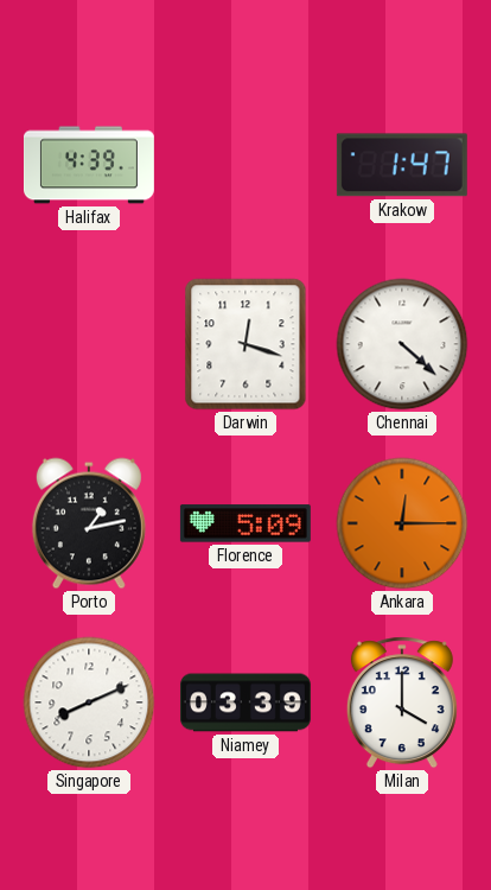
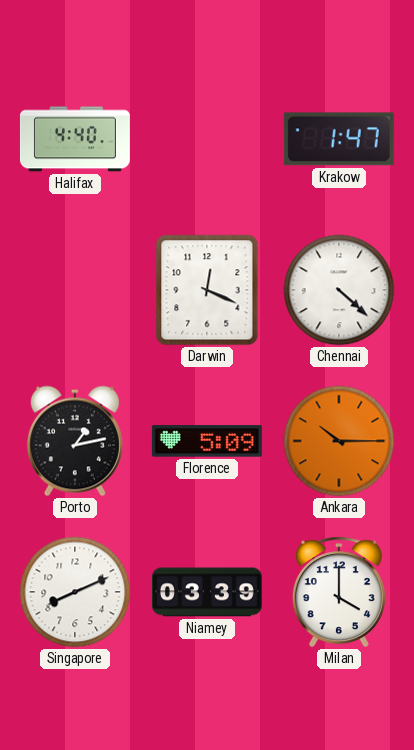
Halifax: 4:39 -> 4:40 (75, 139)
Darwin: 12:18 -> 12:19 (207, 290)
Ankara: 12:15 -> 10:15 (339, 441)
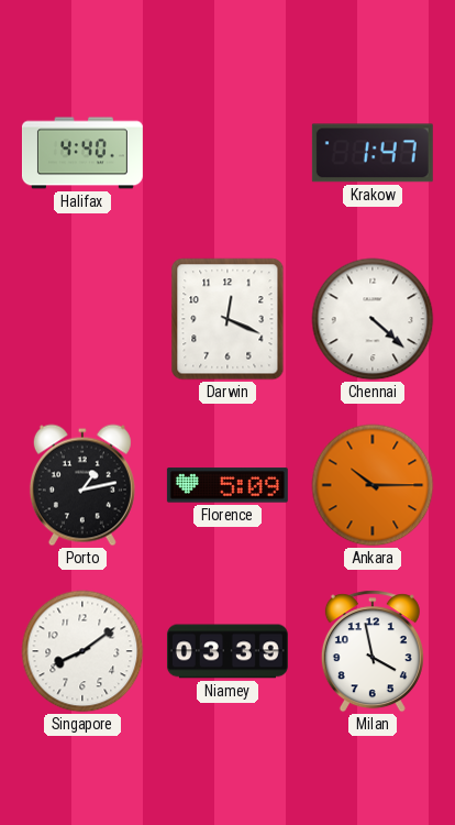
Singapore: 8:11 -> 8:09 (82, 651)
Milan: 4:00 -> 3:58 (373, 651)
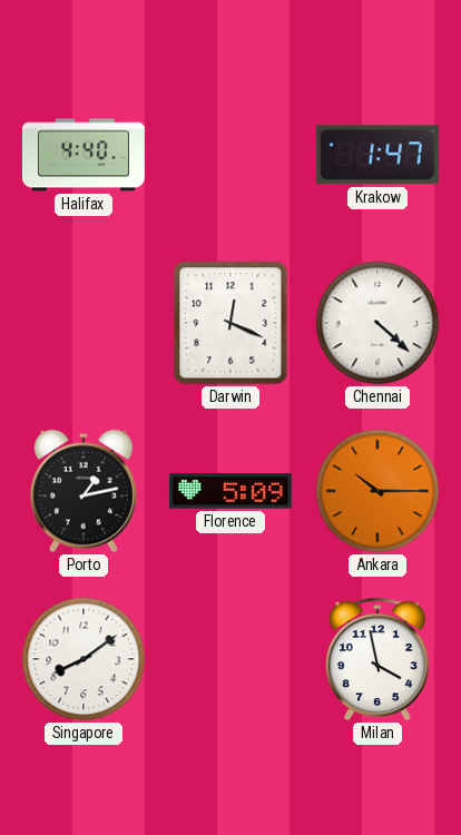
Niamey: 03:39 -> none (227, 651)
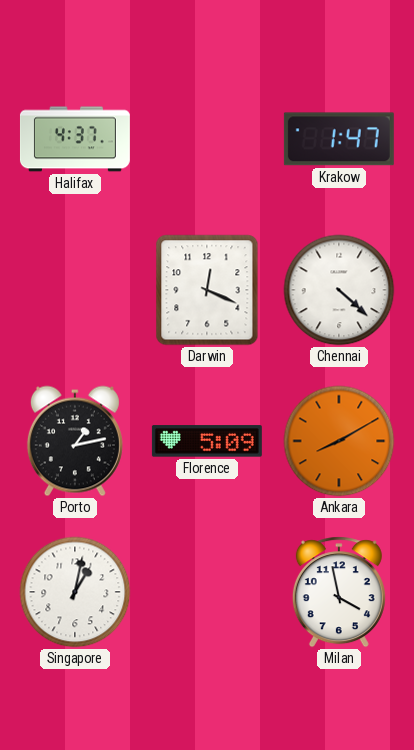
Halifax: 4:40 -> 4:37 (75, 139)
Ankara: 10:15 -> 8:10 (339, 441)
Singapore: 8:09 -> 1:02 (75, 592)
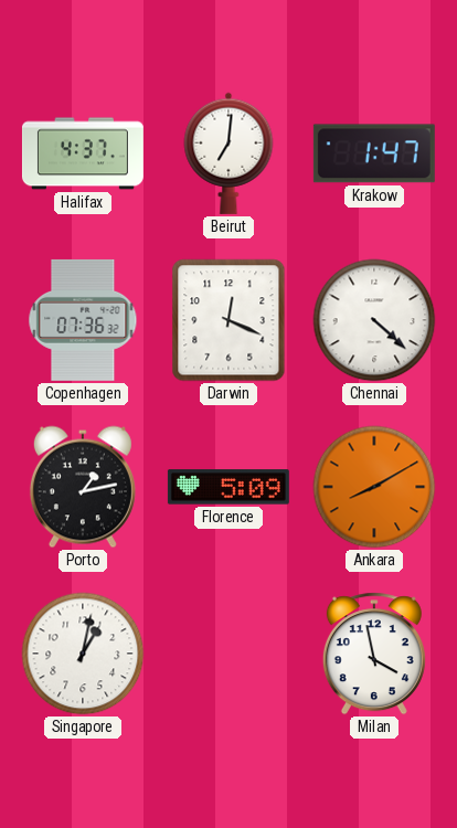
Beirut: none -> 7:01 (228, 153)
Copenhagen: none -> 07:36 (83, 320)
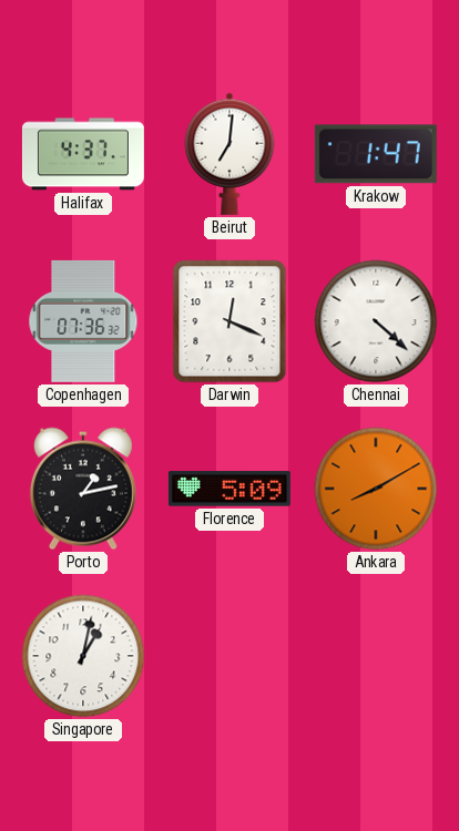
Milan: 3:58 -> none (374, 654)
